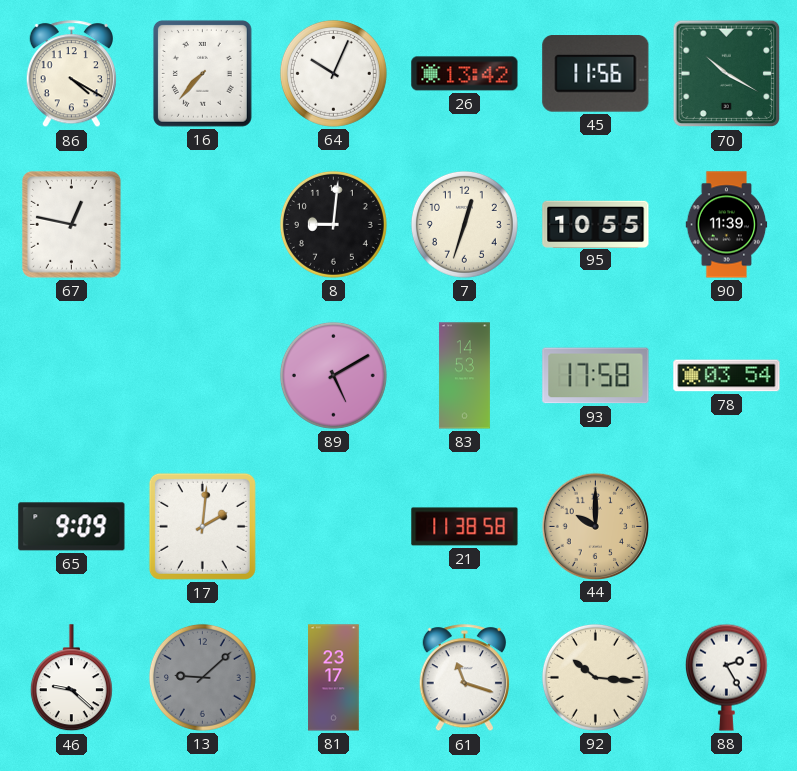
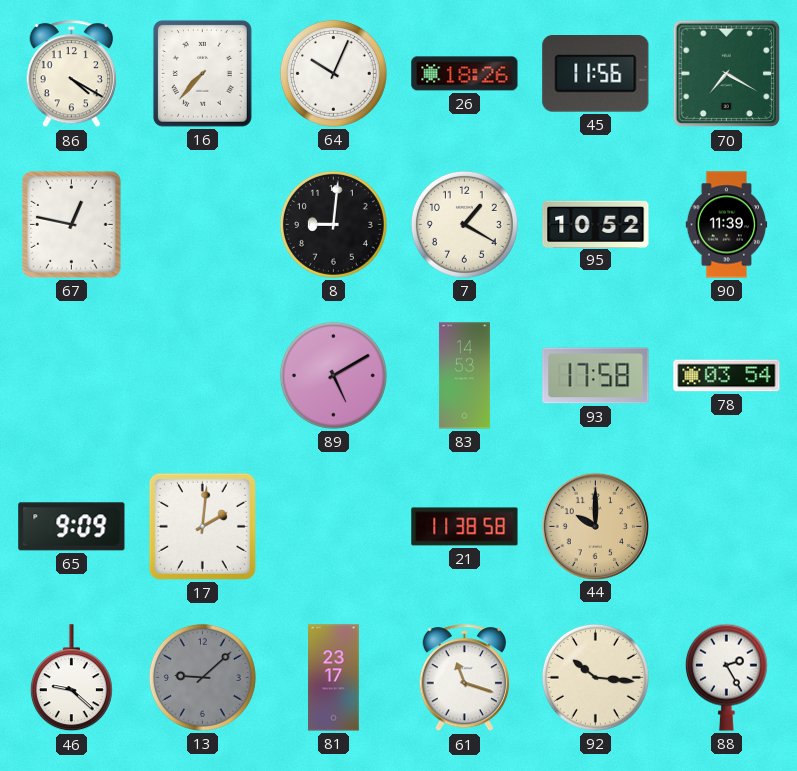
26: 13:42 -> 18:26 (465, 74)
70: 10:20 -> 7:20 (727, 74)
7: 12:33 -> 1:20 (464, 224)
95: 10:55 -> 10:52 (596, 224)
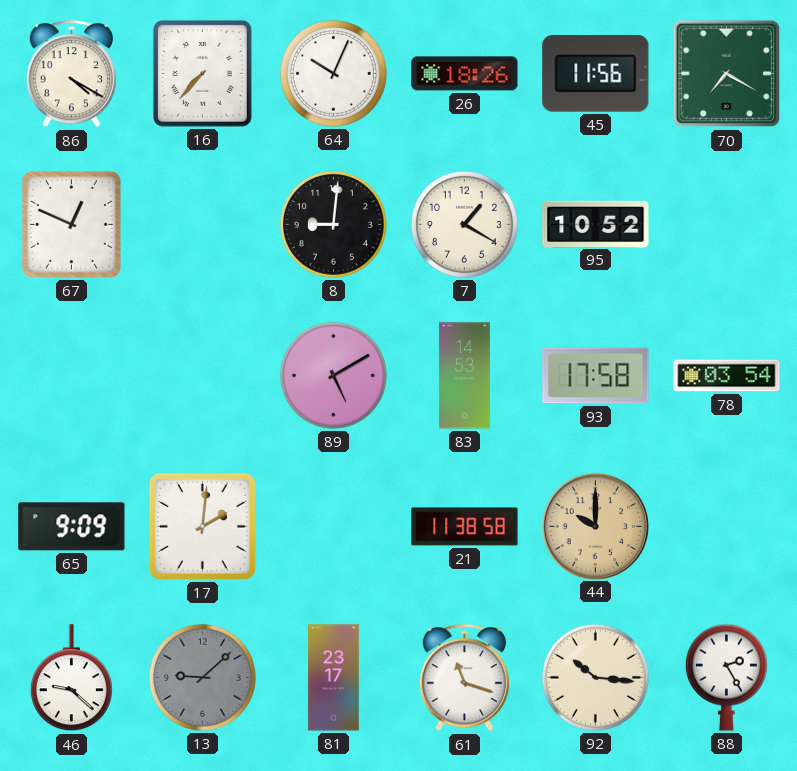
67: 12:47 -> 12:49 (71, 224)
90: 11:39 -> none (727, 225)
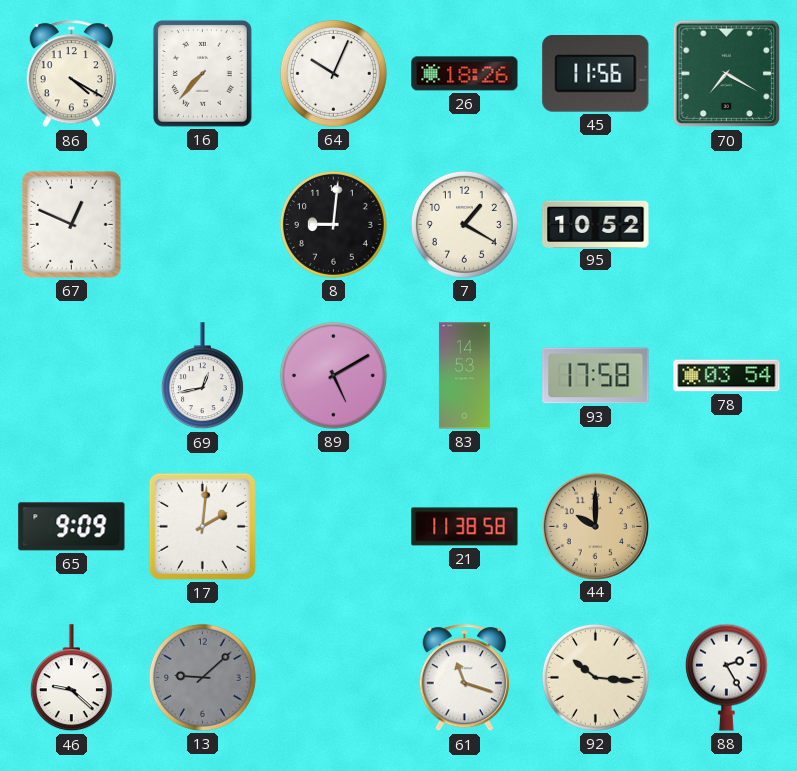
69: none -> 12:43 (202, 376)
81: 23:17 -> none (334, 678)
